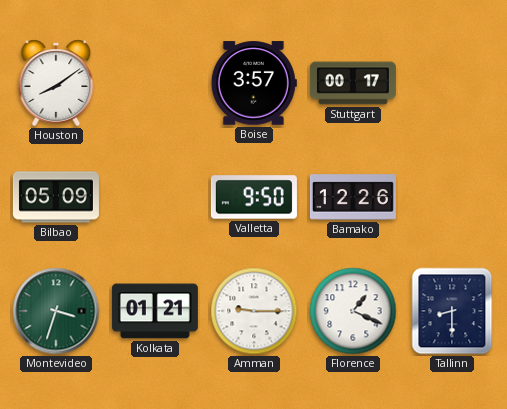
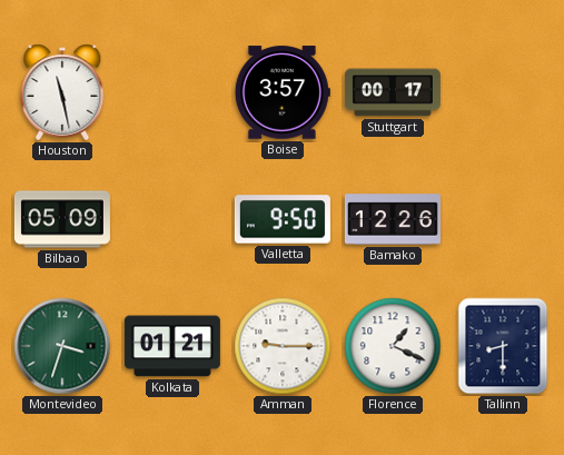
Houston: 8:09 -> 11:28 (62, 92)
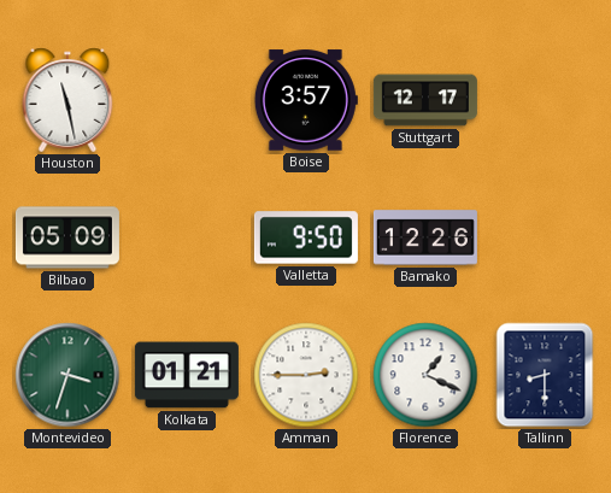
Stuttgart: 00:17 -> 12:17 (425, 100)
Amman: 9:15 -> 2:45 (306, 375)
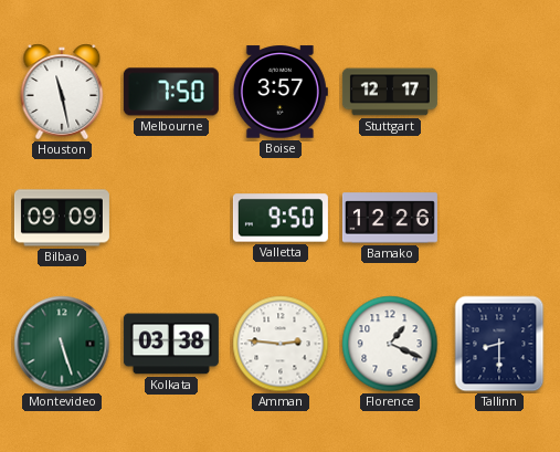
Melbourne: none -> 7:50 (171, 92)
Bilbao: 05:09 -> 09:09 (62, 218)
Montevideo: 3:33 -> 5:27 (62, 344)
Kolkata: 01:21 -> 03:38 (171, 344)
Amman: 2:45 -> 2:46 (281, 344)
